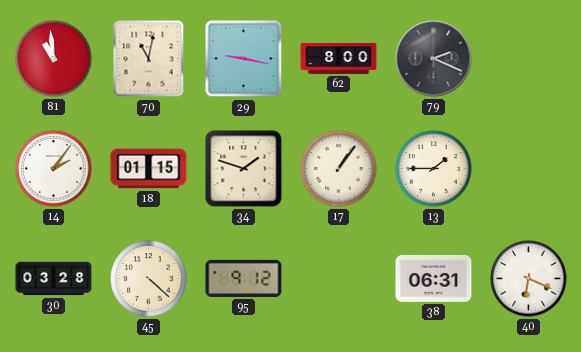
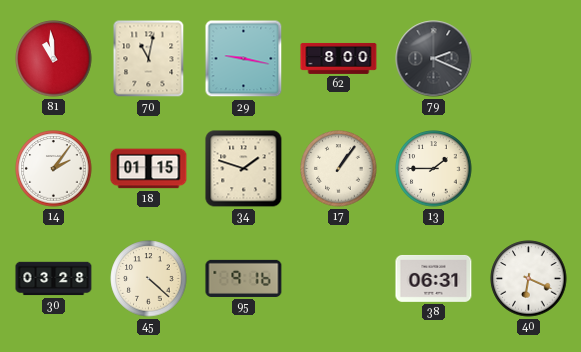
95: 9:12 -> 9:16 (244, 278)
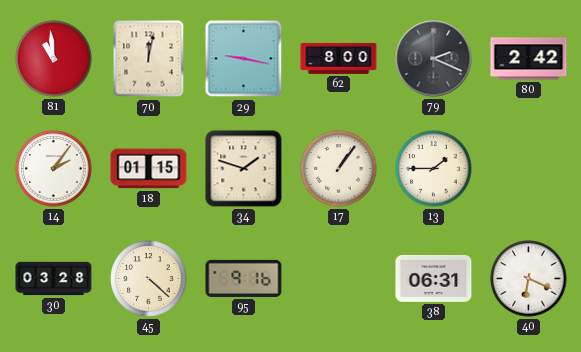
70: 11:02 -> 12:02 (149, 59)
80: none -> 2:42 (529, 59)
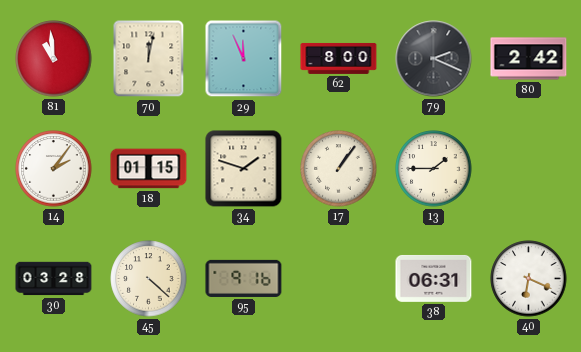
29: 9:17 -> 11:56 (244, 59)
